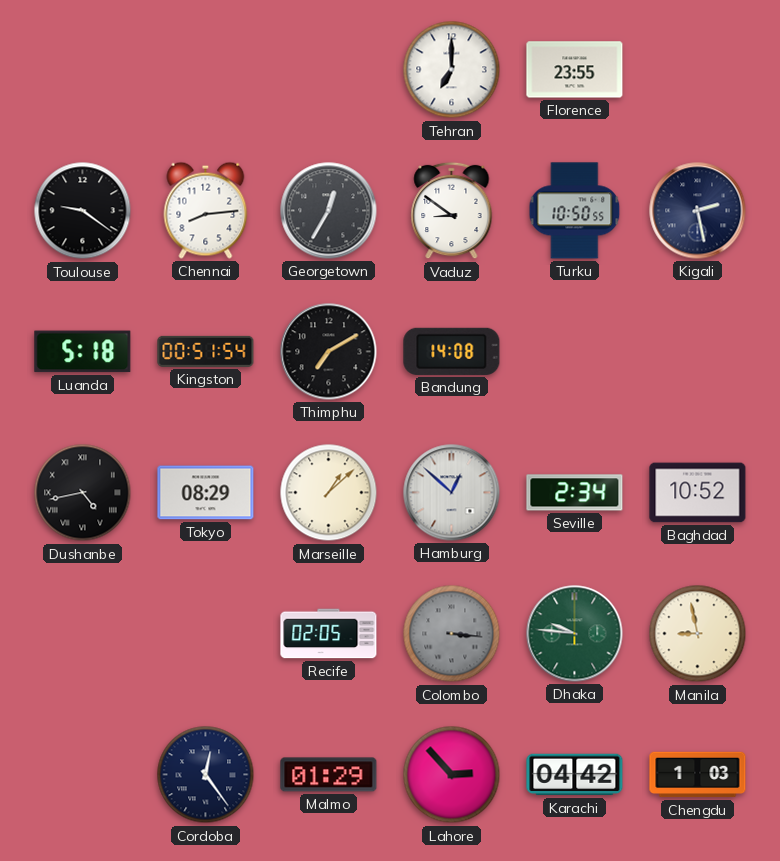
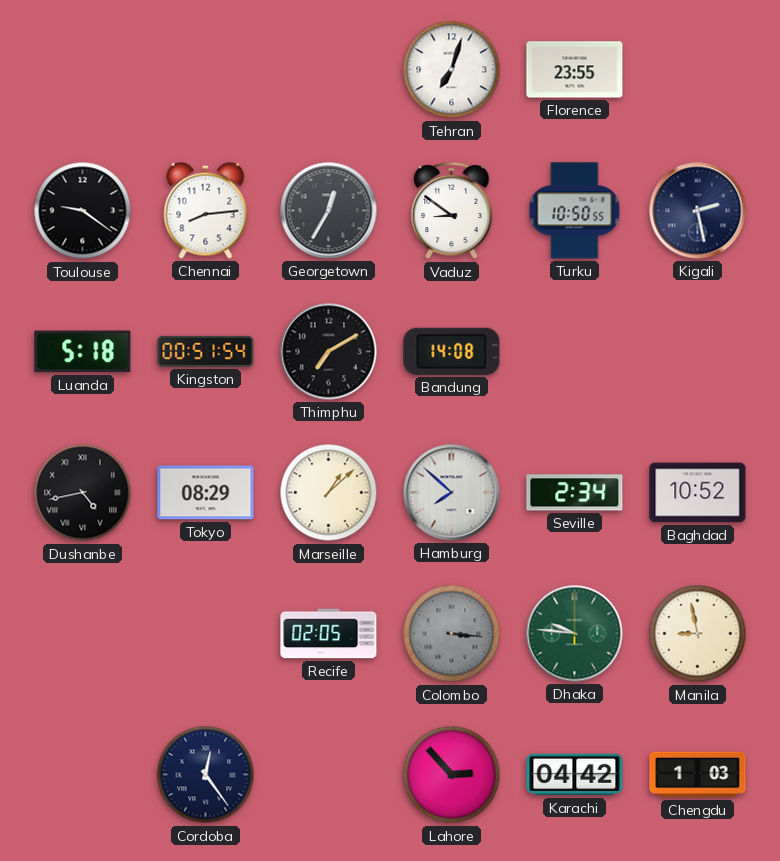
Tehran: 7:00 -> 7:03 (452, 70)
Hamburg: 12:52 -> 7:52 (452, 493)
Malmo: 01:29 -> none (329, 775)
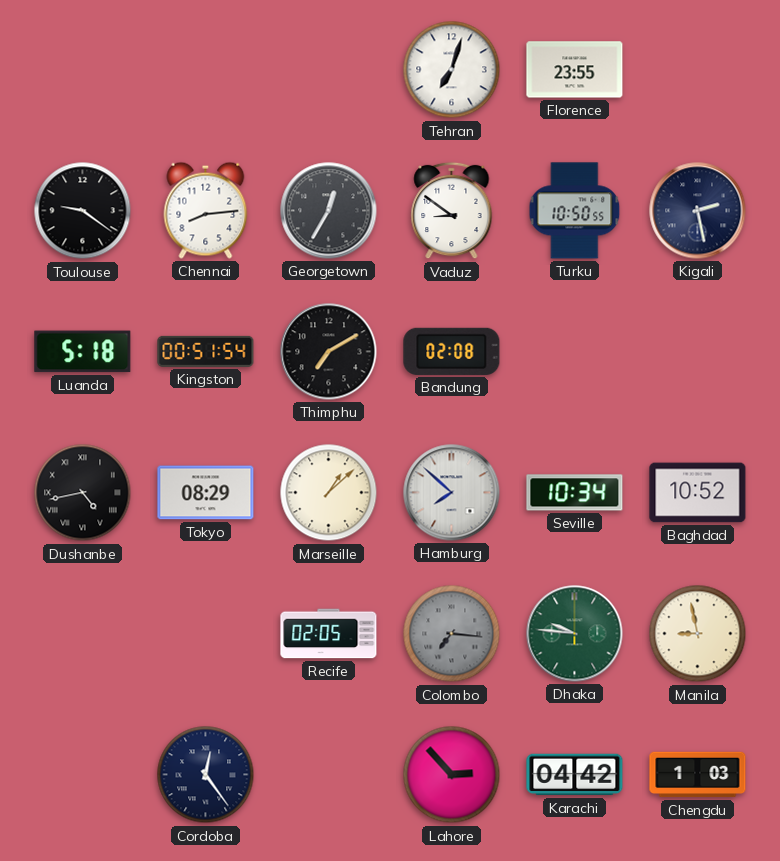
Bandung: 14:08 -> 02:08 (452, 351)
Seville: 2:34 -> 10:34 (575, 493)
Colombo: 3:16 -> 7:16 (452, 634)
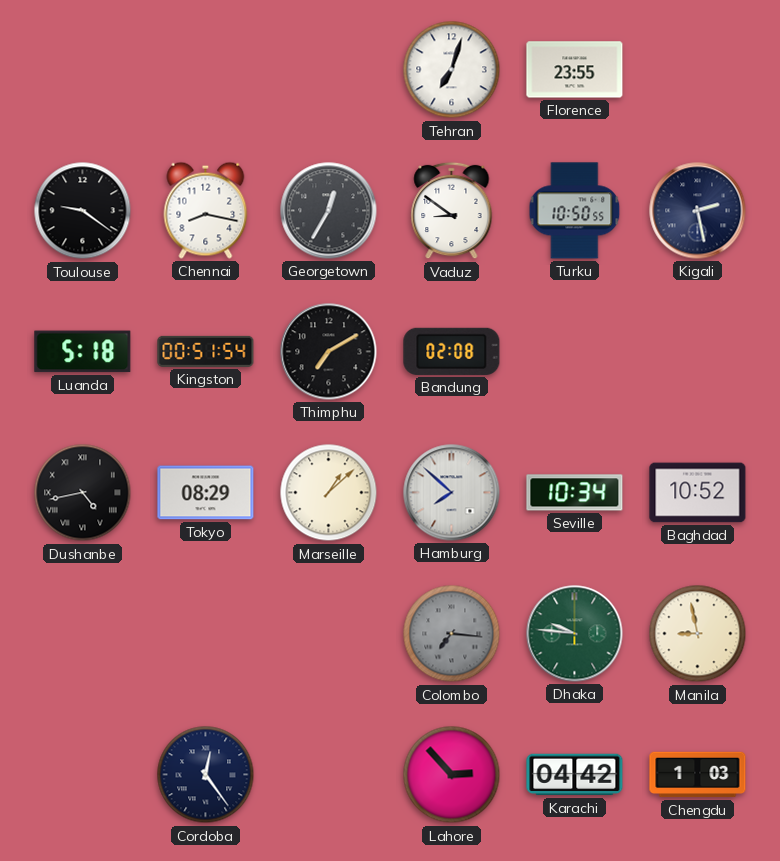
Chennai: 8:14 -> 8:17 (206, 210)
Recife: 02:05 -> none (329, 634)
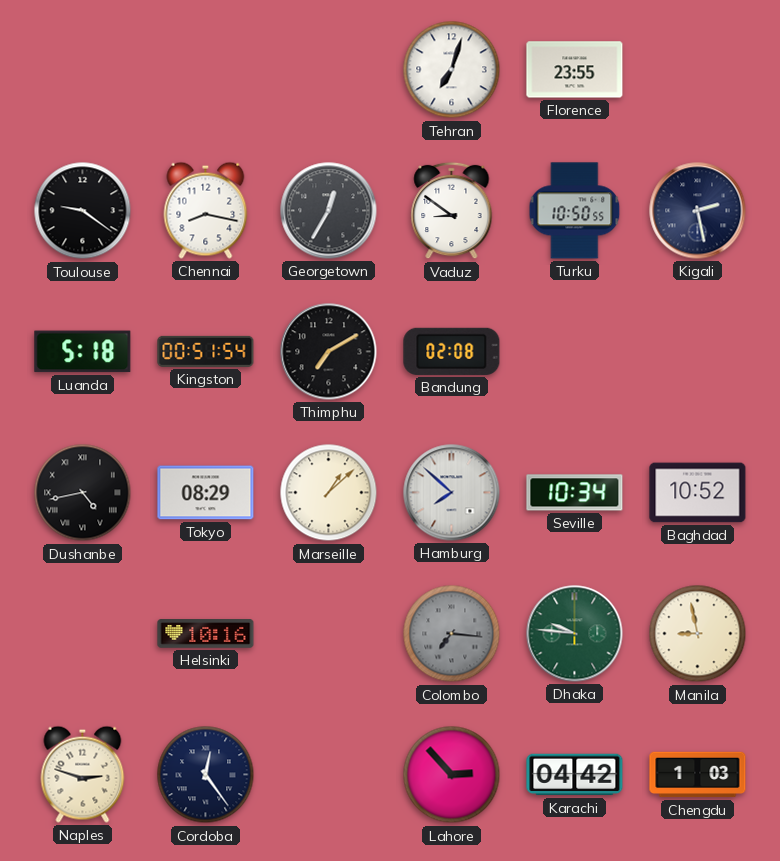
Helsinki: none -> 10:16 (206, 634)
Naples: none -> 2:48 (83, 774)
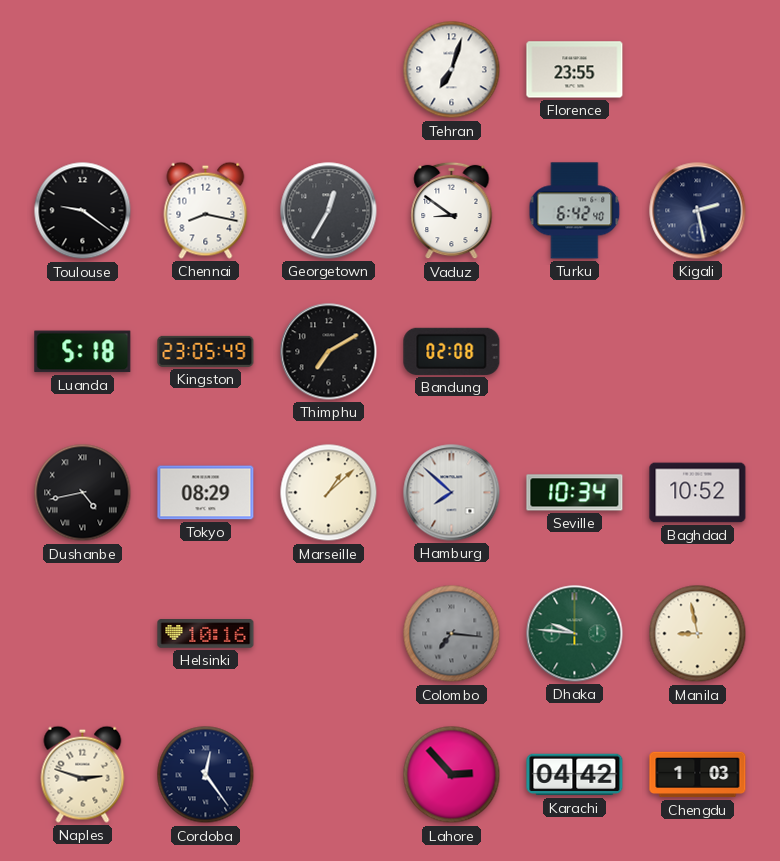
Turku: 10:50 -> 6:42 (575, 211)
Kingston: 00:51 -> 23:05 (206, 351)
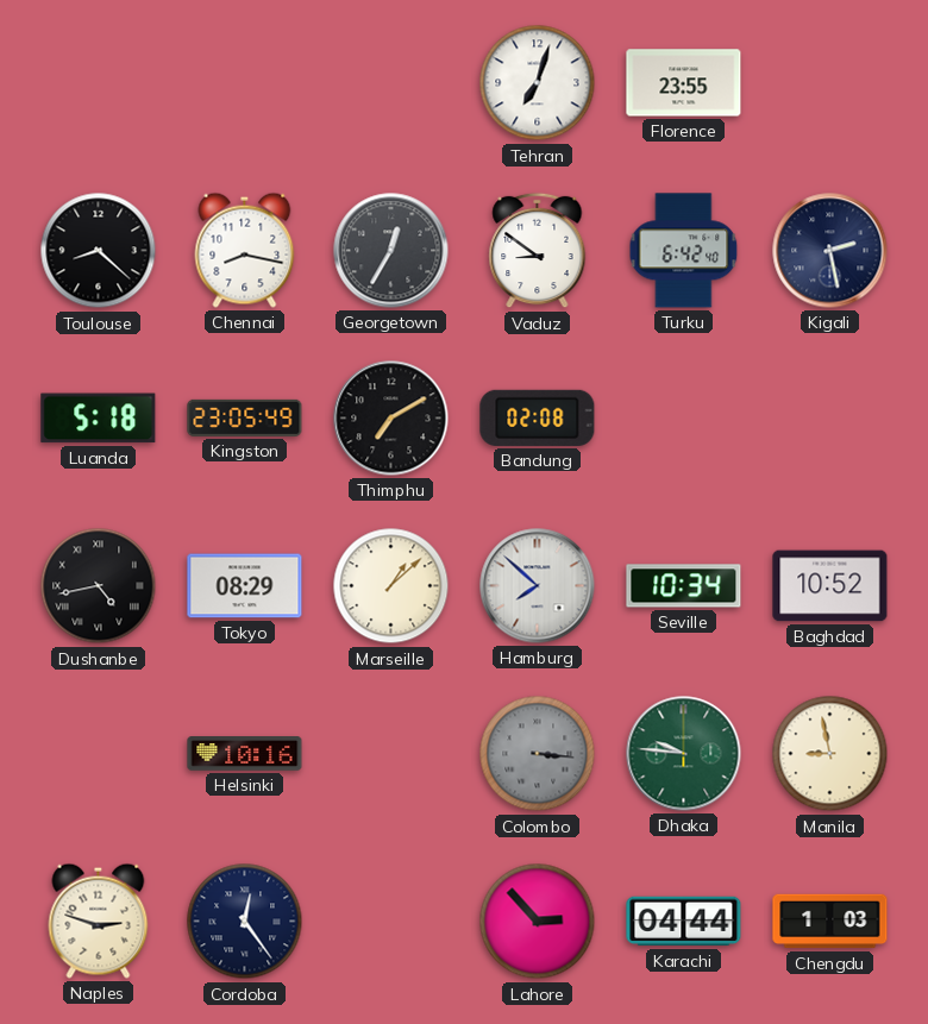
Toulouse: 9:21 -> 8:22 (99, 251)
Colombo: 7:16 -> 3:16 (538, 754)
Karachi: 04:42 -> 04:44 (684, 922)
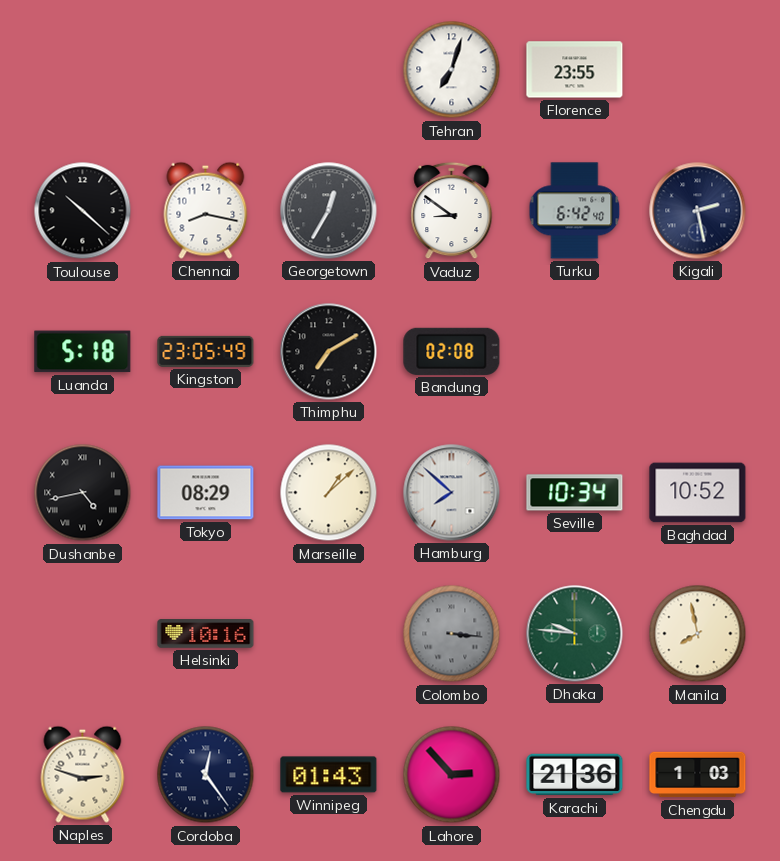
Toulouse: 8:22 -> 10:22 (83, 211)
Manila: 8:58 -> 7:58 (698, 634)
Winnipeg: none -> 01:43 (329, 775)
Karachi: 04:44 -> 21:36 (575, 775)
